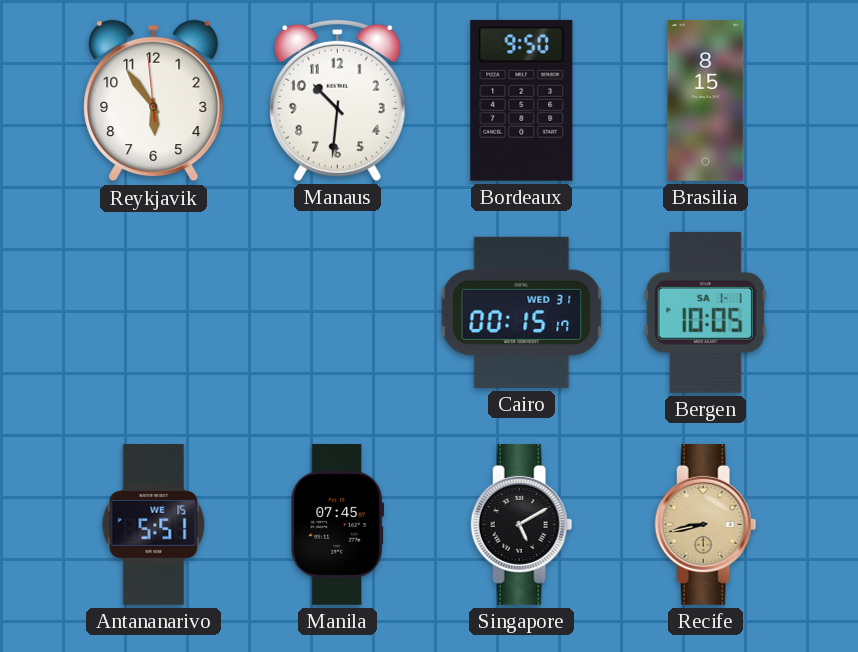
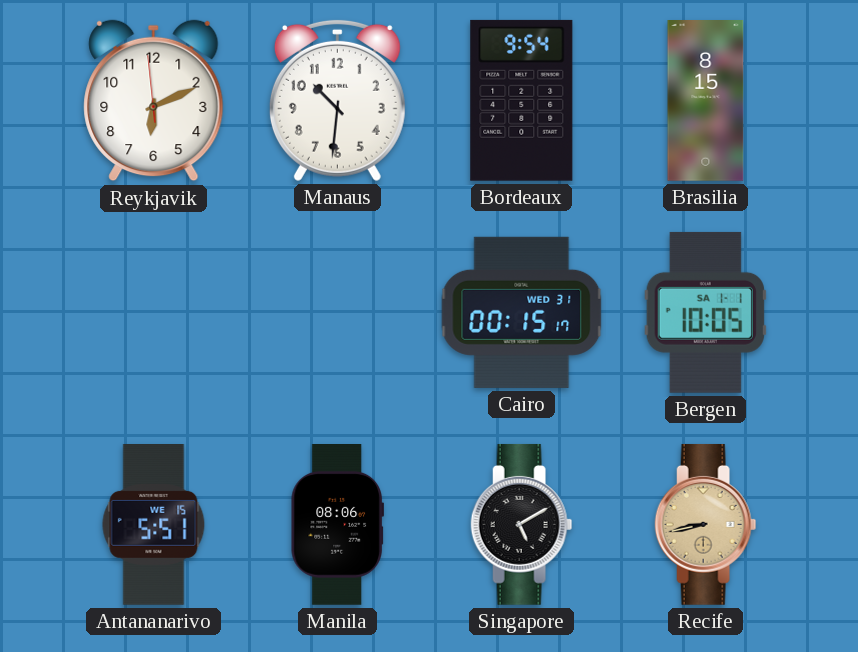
Reykjavik: 5:53 -> 6:10 (154, 101)
Bordeaux: 9:50 -> 9:54 (522, 100)
Manila: 07:45 -> 08:06 (337, 525)
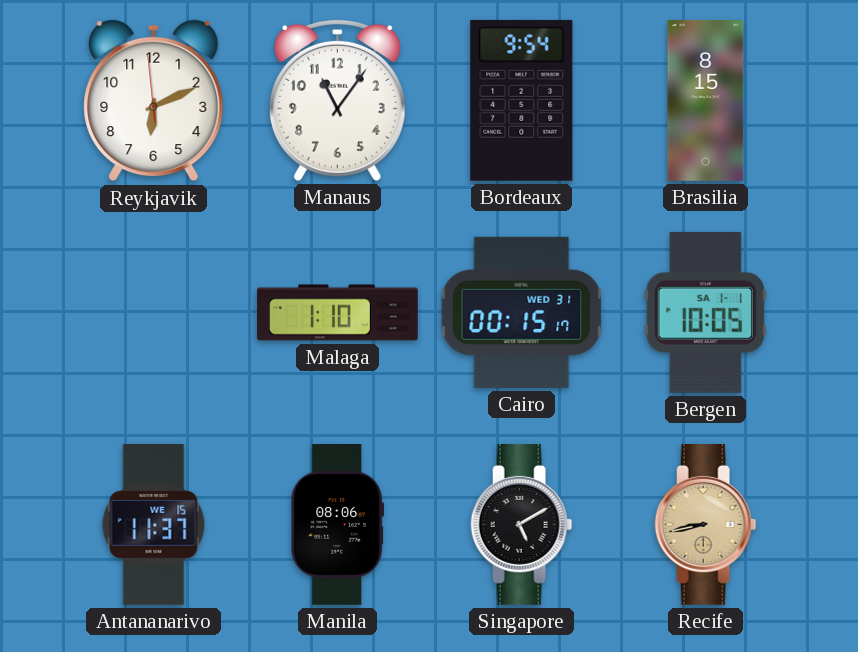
Manaus: 10:31 -> 11:06 (337, 100)
Malaga: none -> 1:10 (338, 313)
Antananarivo: 5:51 -> 11:37 (154, 525)
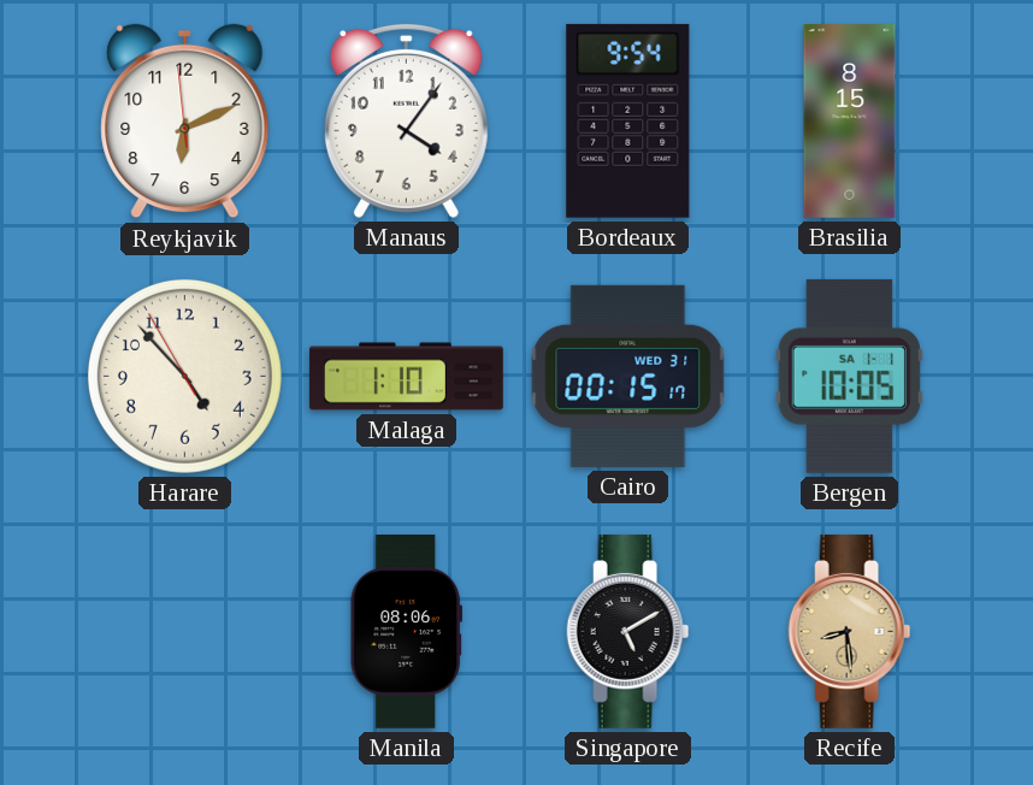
Manaus: 11:06 -> 4:06 (406, 120)
Harare: none -> 4:52 (184, 376)
Antananarivo: 11:37 -> none (154, 525)
Recife: 8:43 -> 8:29 (850, 631)
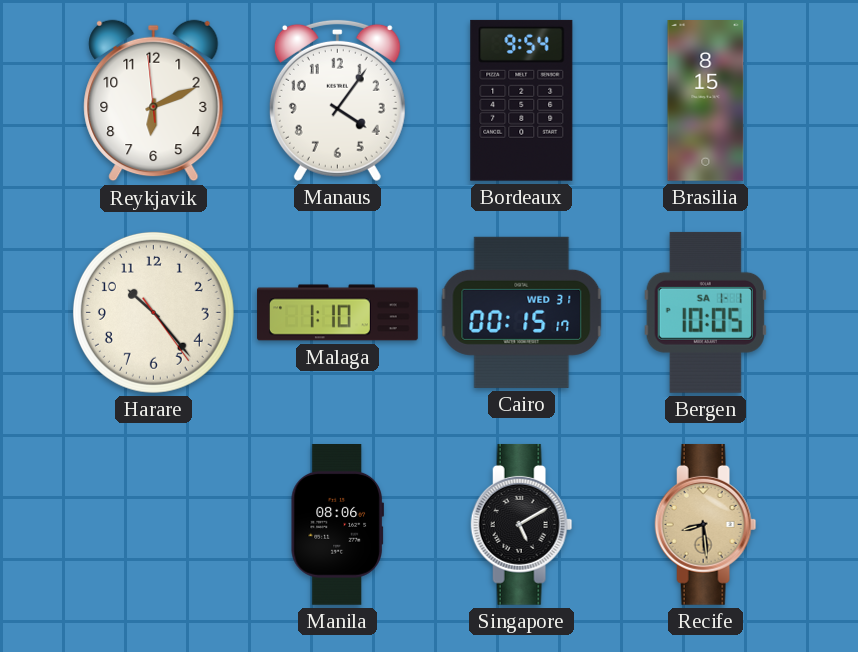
Harare: 4:52 -> 10:23 (153, 312)
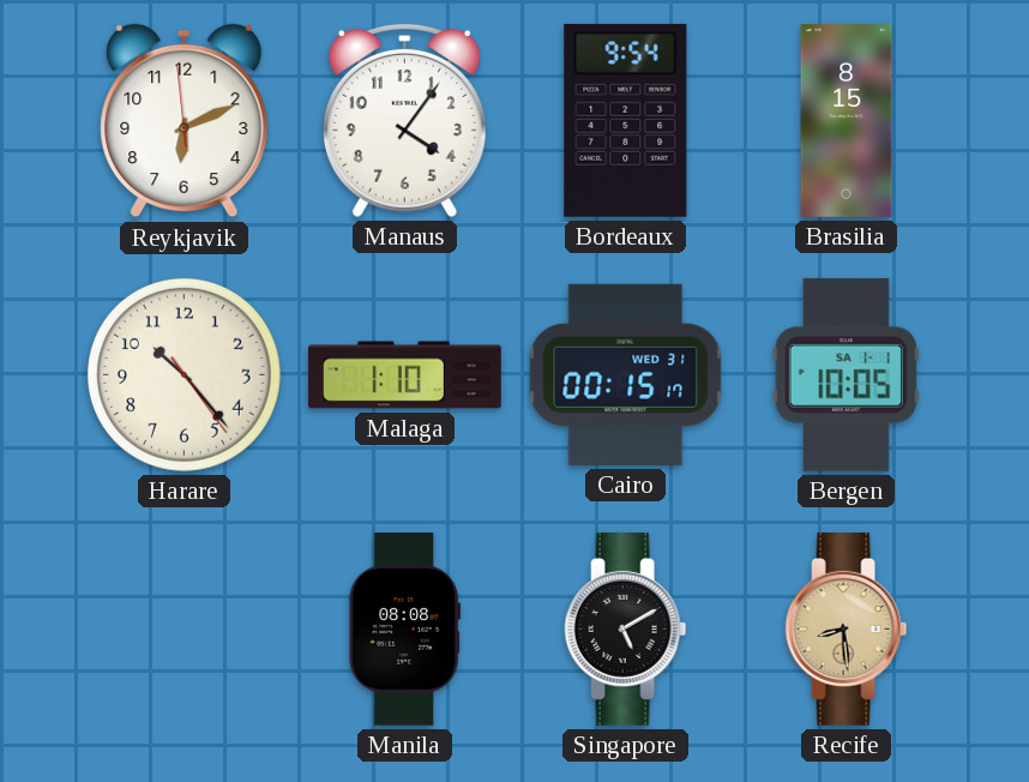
Manila: 08:06 -> 08:08 (404, 630)
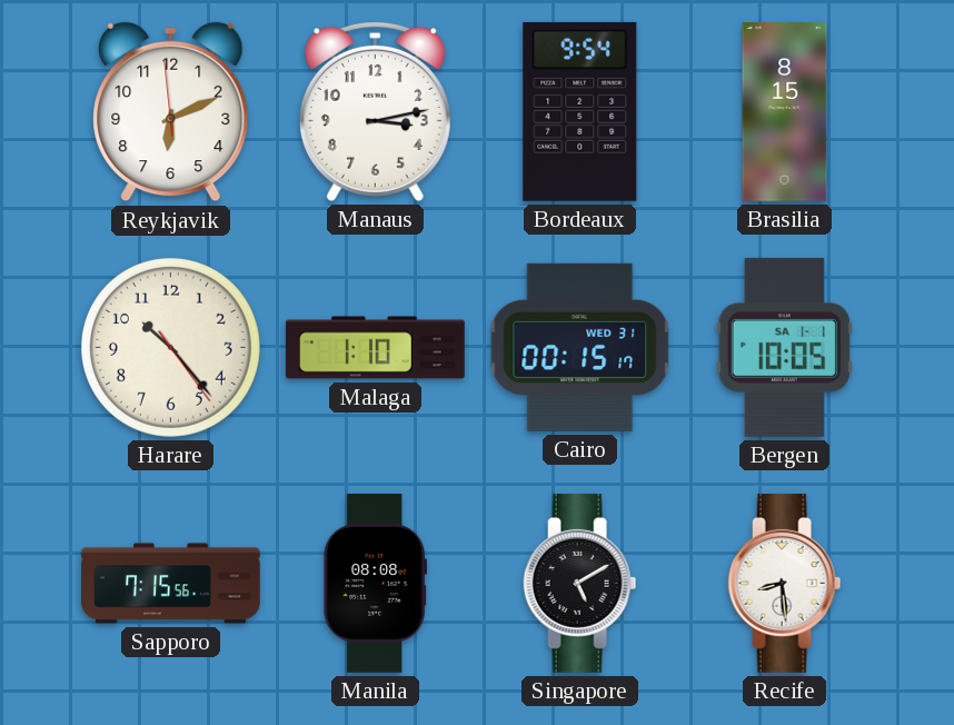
Manaus: 4:06 -> 3:13 (375, 111)
Sapporo: none -> 7:15 (171, 584)
Recife dial: champagne -> white (785, 583)
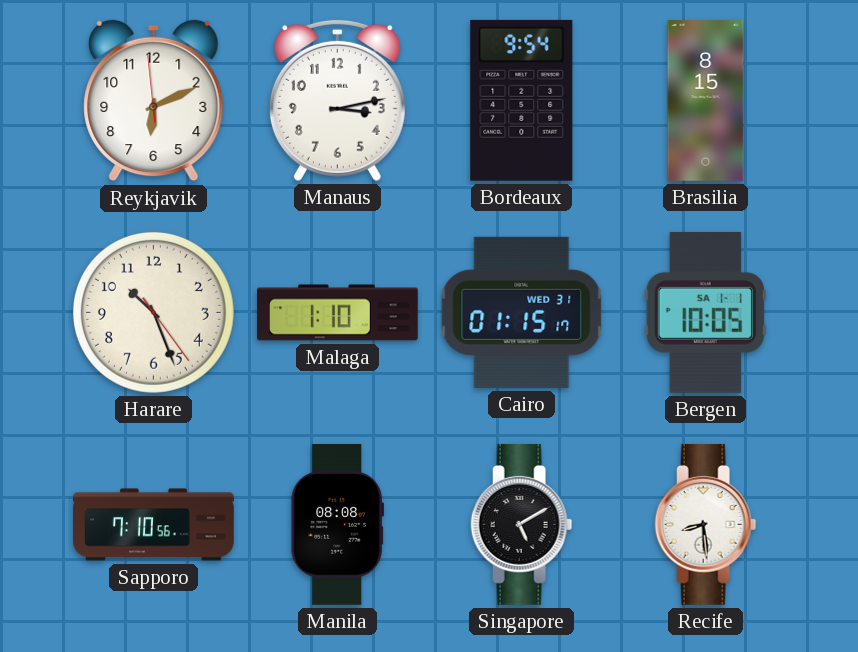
Harare: 10:23 -> 10:26 (153, 312)
Cairo: 00:15 -> 01:15 (522, 312)
Sapporo: 7:15 -> 7:10 (154, 525)
